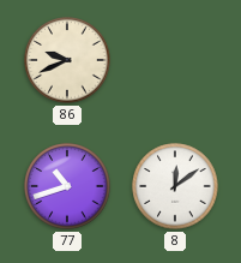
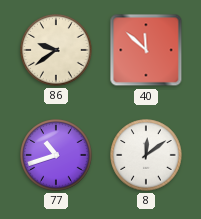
86: 9:41 -> 9:39 (56, 50)
40: none -> 11:52 (146, 50)
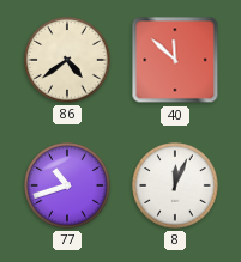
86: 9:39 -> 4:39 (67, 60)
8: 12:09 -> 12:04 (175, 185)
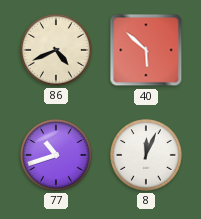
86: 4:39 -> 4:41 (56, 50)
40: 11:52 -> 5:52 (146, 50)
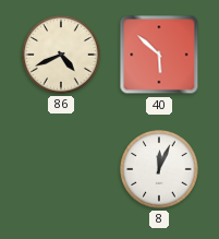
77: 10:42 -> none (56, 155)
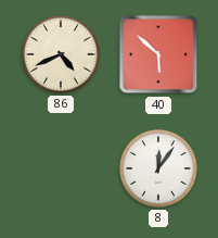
8: 12:04 -> 12:06 (158, 168)
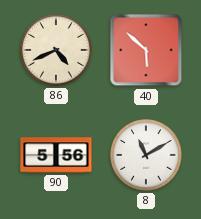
90: none -> 5:56 (56, 155)
8: 12:06 -> 11:10 (146, 155)
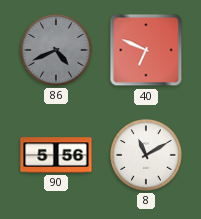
86 dial: cream -> grey (56, 50)
40: 5:52 -> 6:49 (146, 50)
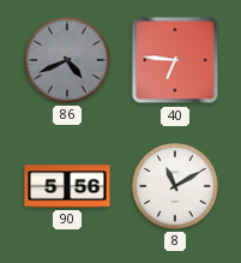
40: 6:49 -> 6:46 (175, 60)
